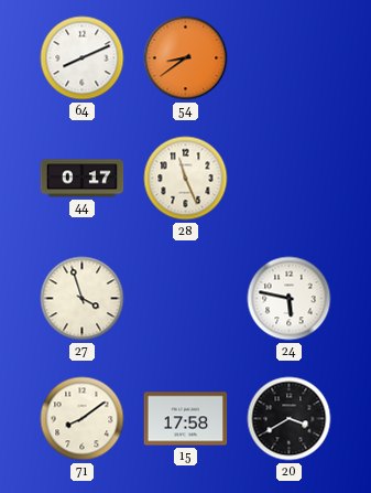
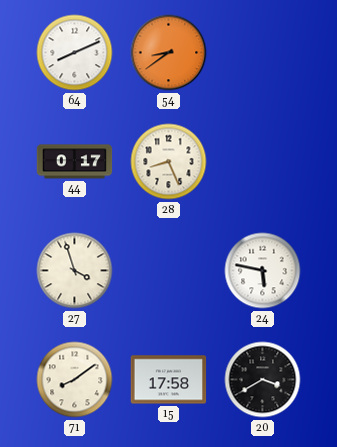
28: 11:26 -> 8:26 (169, 162)
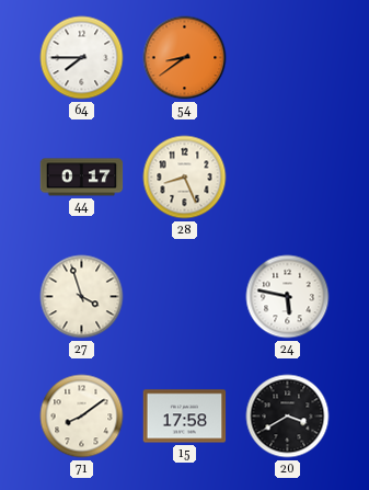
64: 8:11 -> 7:45 (82, 58)
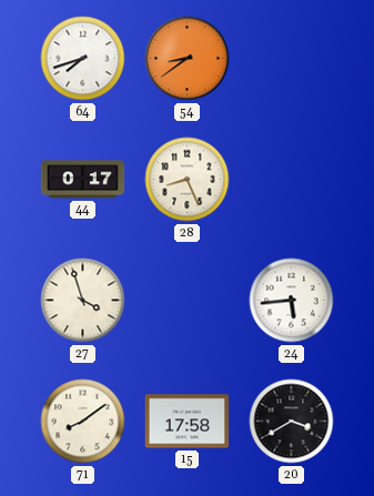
64: 7:45 -> 7:42 (83, 59)
24: 5:47 -> 5:44 (292, 301)
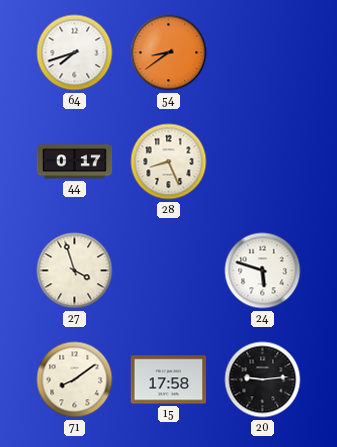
24: 5:44 -> 5:48 (263, 271)
20: 3:40 -> 9:14 (263, 380)
